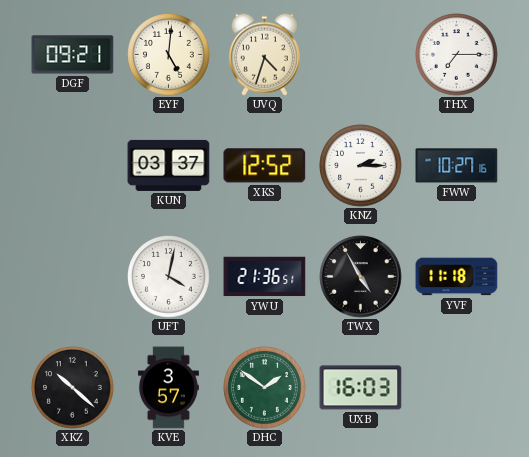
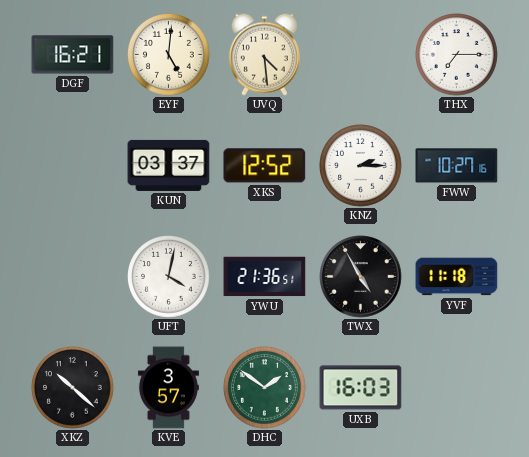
DGF: 09:21 -> 16:21 (73, 55)
UVQ: 4:33 -> 4:29 (264, 54)
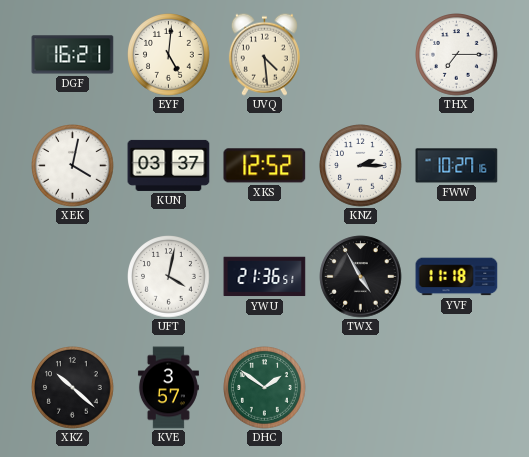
XEK: none -> 4:02 (73, 166)
UXB: 16:03 -> none (361, 388)
